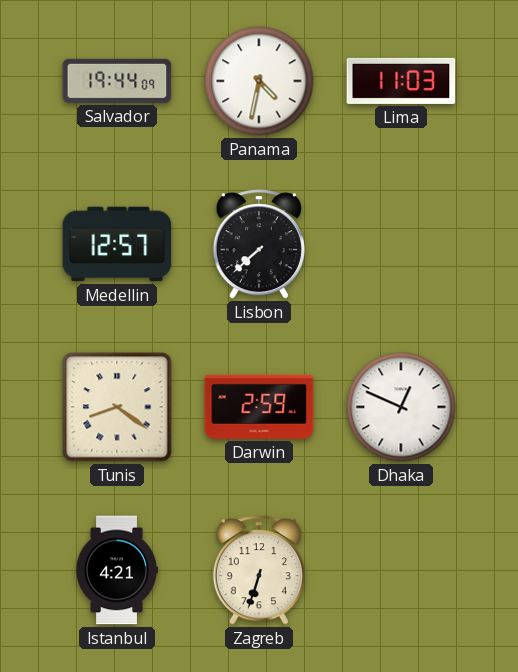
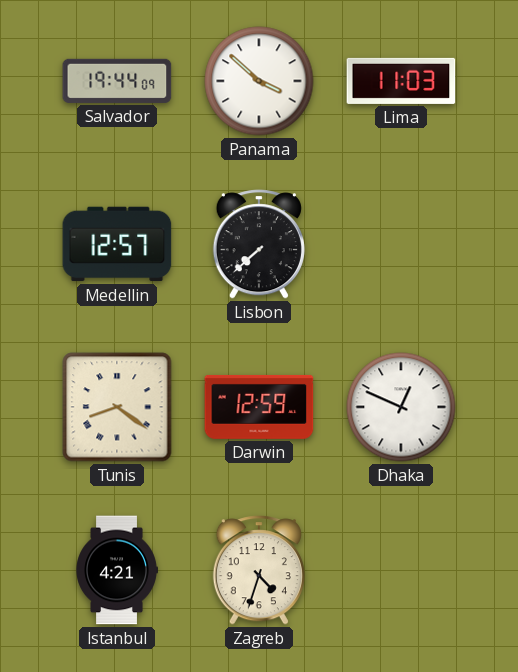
Panama: 4:32 -> 3:52 (259, 81)
Darwin: 2:59 -> 12:59 (259, 407)
Zagreb: 6:33 -> 4:33 (259, 570)
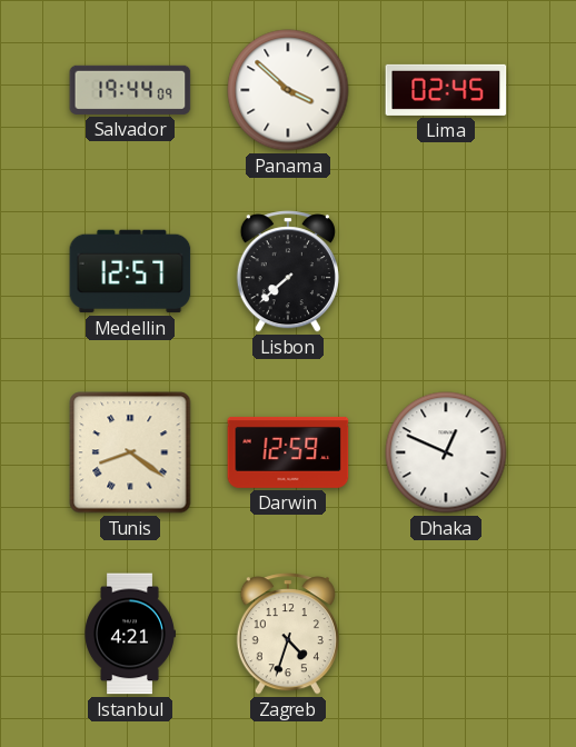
Lima: 11:03 -> 02:45 (446, 90)
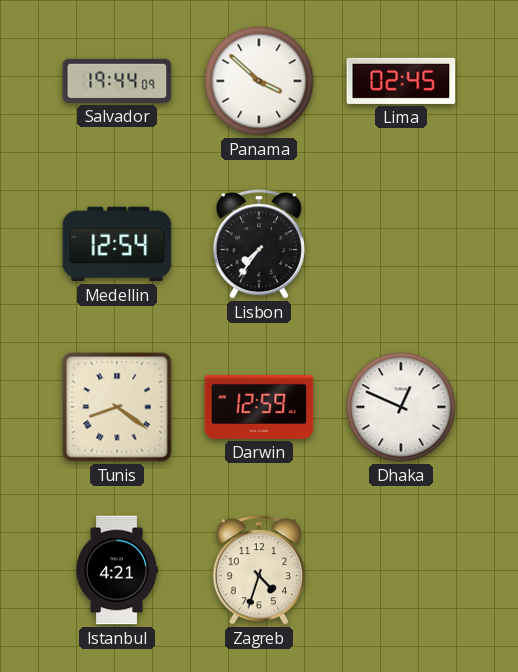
Medellin: 12:57 -> 12:54 (117, 244)
Lisbon: 7:38 -> 7:36 (259, 244)
